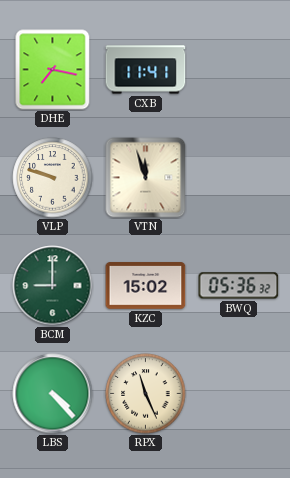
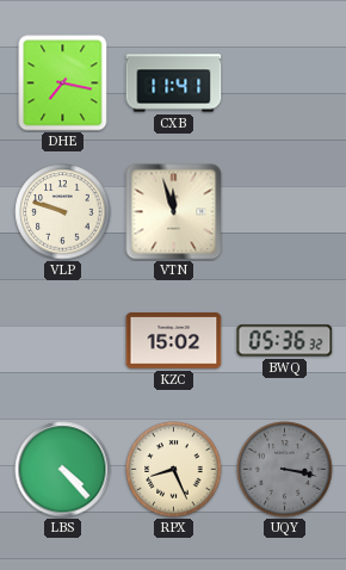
BCM: 9:00 -> none (53, 286)
RPX: 11:26 -> 8:26 (174, 470)
UQY: none -> 3:17 (285, 470)
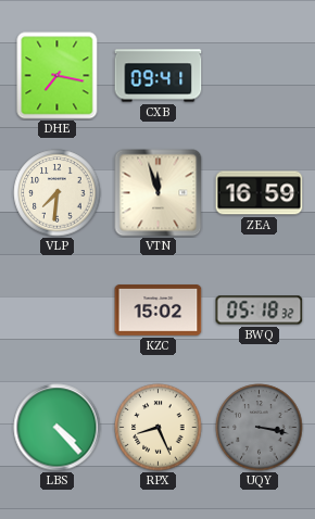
CXB: 11:41 -> 09:41 (159, 76)
VLP: 9:48 -> 7:31 (58, 193)
ZEA: none -> 16:59 (260, 193)
BWQ: 05:36 -> 05:18 (260, 311)
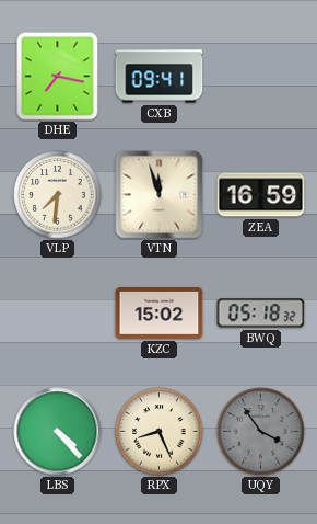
UQY: 3:17 -> 3:54 (261, 432)
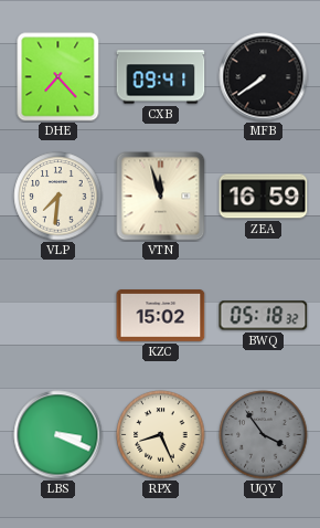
DHE: 7:17 -> 7:23 (58, 77)
MFB: none -> 7:39 (264, 77)
LBS: 4:23 -> 3:19 (58, 435)
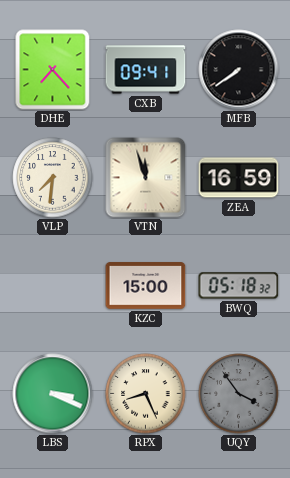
KZC: 15:02 -> 15:00 (146, 286)
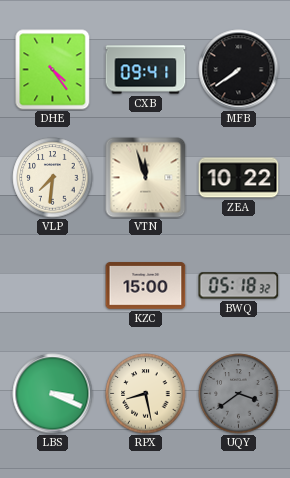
DHE: 7:23 -> 4:24 (53, 70)
ZEA: 16:59 -> 10:22 (239, 178)
RPX: 8:26 -> 8:28 (146, 394)
UQY: 3:54 -> 3:39 (239, 394)
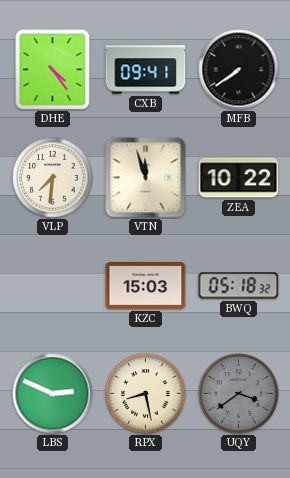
KZC: 15:00 -> 15:03 (146, 286)
LBS: 3:19 -> 2:49 (53, 394)
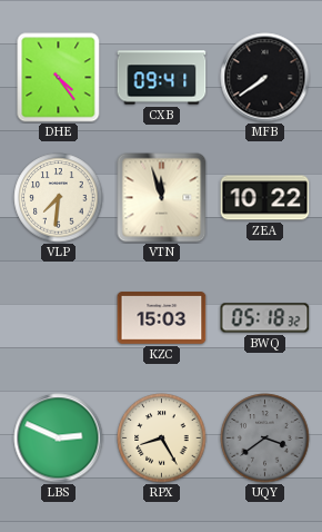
RPX: 8:28 -> 8:25 (162, 439)
